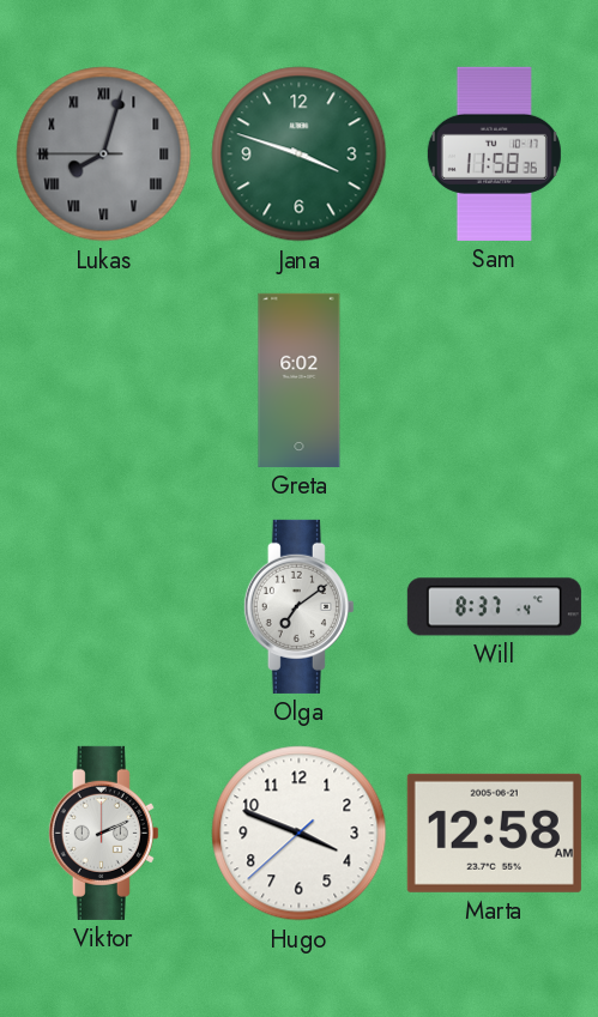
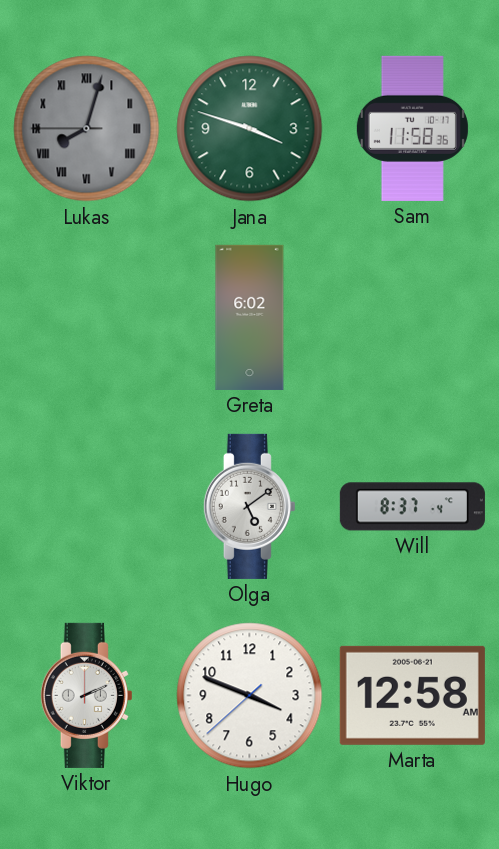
Olga: 7:09 -> 5:09 (249, 506)
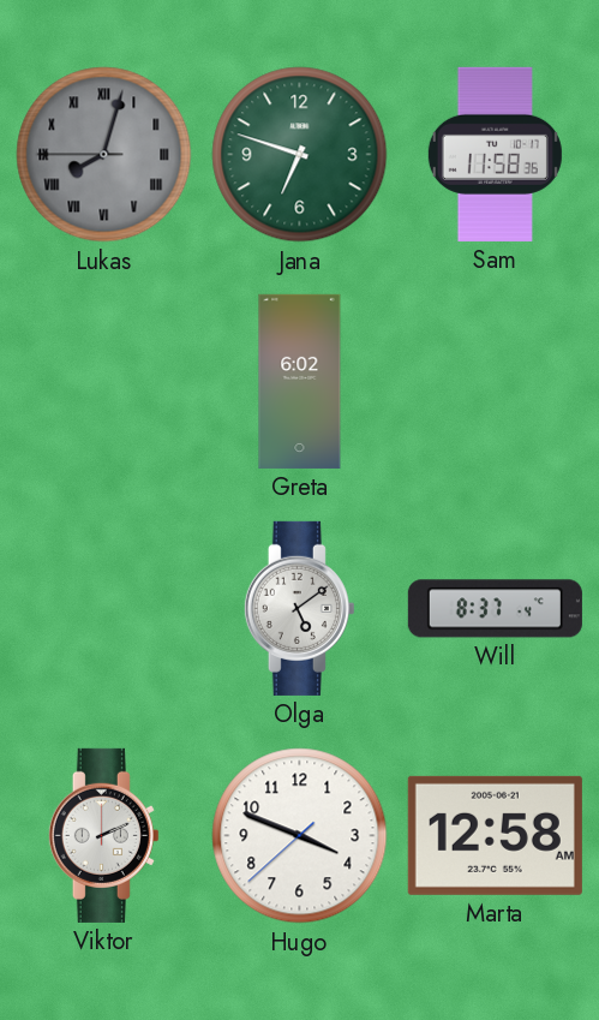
Jana: 3:48 -> 6:48 (300, 155)
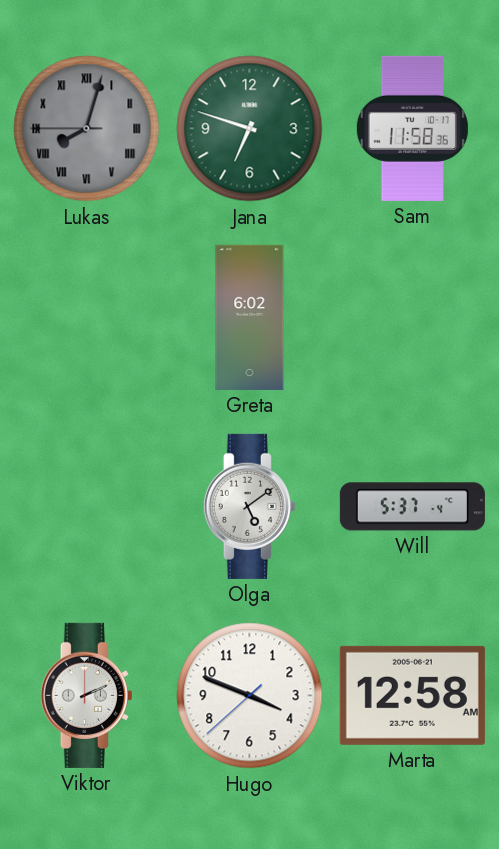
Will: 8:37 -> 5:37 (412, 507)
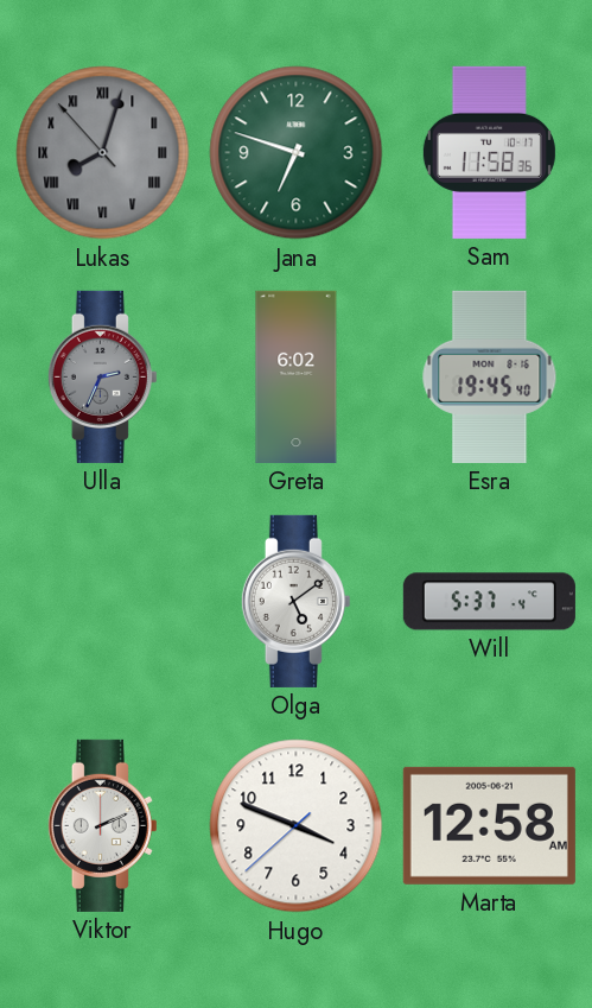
Lukas: 8:02:45 -> 8:02:53 (103, 153)
Ulla: none -> 2:34 (102, 376)
Esra: none -> 19:45 (490, 376)
